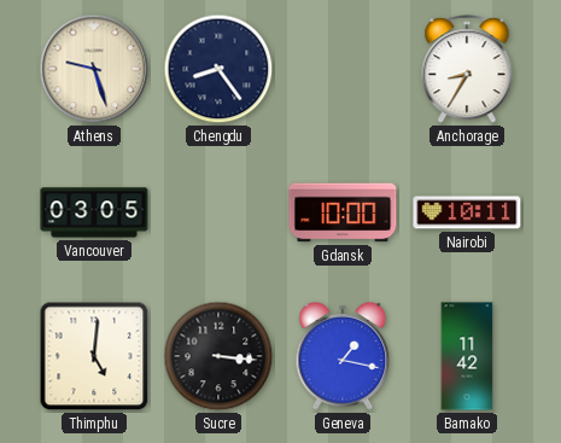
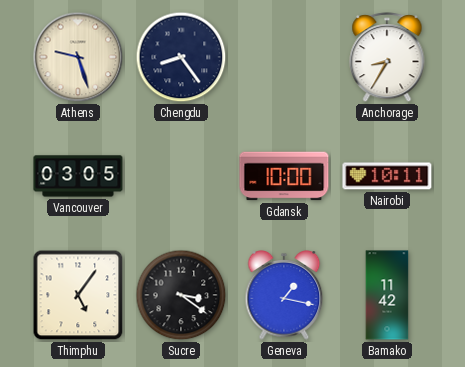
Thimphu: 5:01 -> 5:06 (78, 295)
Sucre: 3:16 -> 3:21 (181, 295)
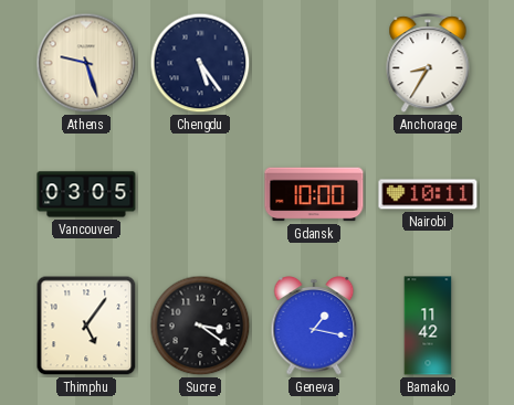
Chengdu: 8:24 -> 5:24 (200, 63)
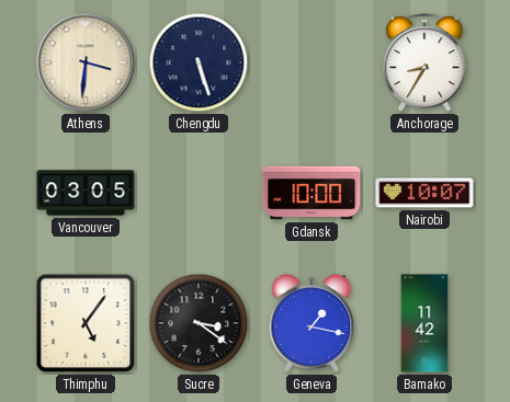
Athens: 9:27 -> 3:31 (86, 62)
Chengdu: 5:24 -> 5:27 (199, 62)
Nairobi: 10:11 -> 10:07 (424, 193)
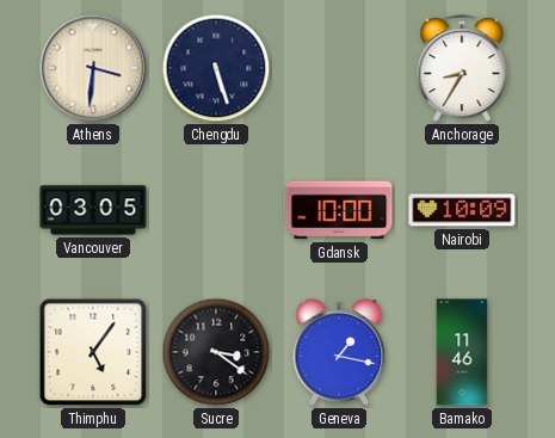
Nairobi: 10:07 -> 10:09 (462, 210)
Bamako: 11:42 -> 11:46 (462, 352)
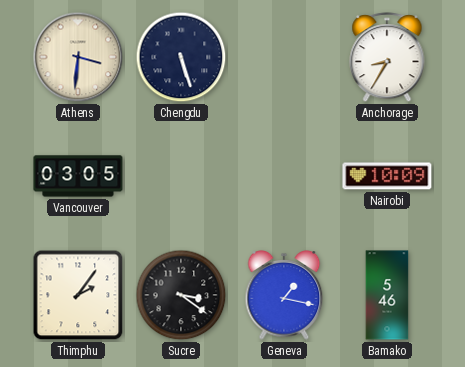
Gdansk: 10:00 -> none (339, 210)
Thimphu: 5:06 -> 2:06 (78, 295)
Bamako: 11:46 -> 5:46 (387, 295)
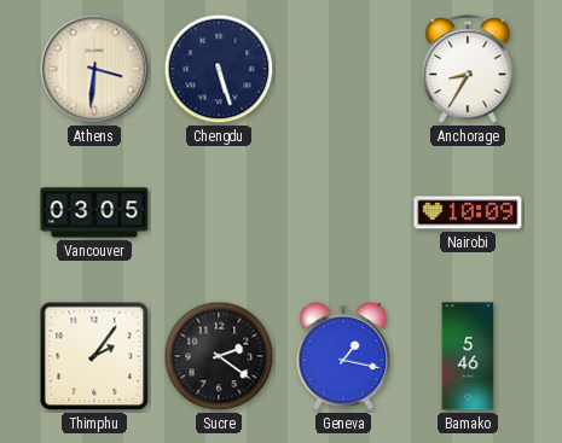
Sucre: 3:21 -> 2:21 (219, 356)
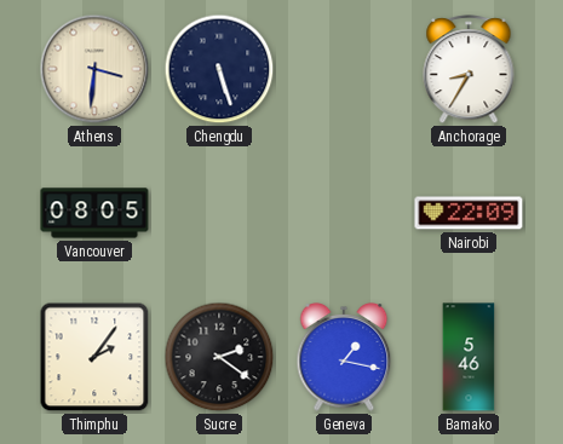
Vancouver: 03:05 -> 08:05 (94, 213)
Nairobi: 10:09 -> 22:09 (469, 213)
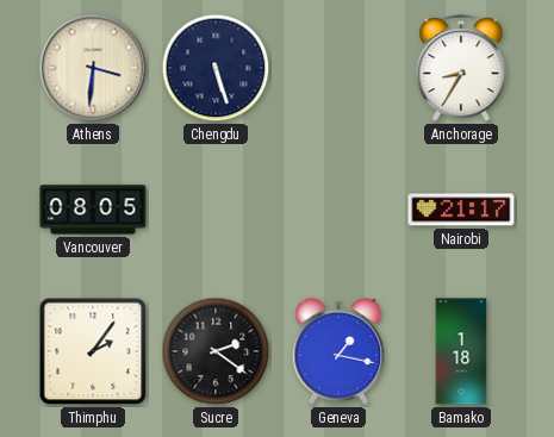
Nairobi: 22:09 -> 21:17 (461, 210)
Bamako: 5:46 -> 1:18 (461, 351)
